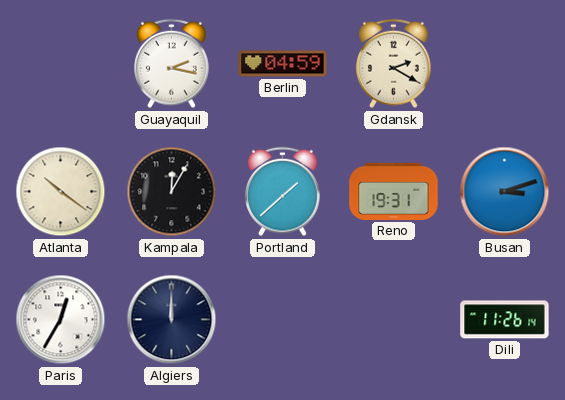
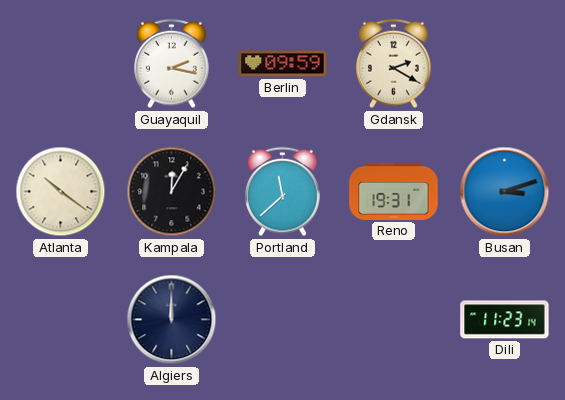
Berlin: 04:59 -> 09:59 (283, 64)
Portland: 1:38 -> 11:38 (283, 192)
Paris: 12:35 -> none (61, 320)
Dili: 11:26 -> 11:23 (505, 320)
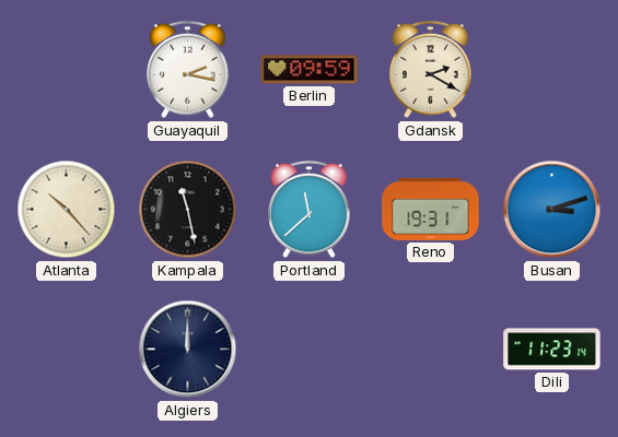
Atlanta: 10:21 -> 10:23 (67, 210)
Kampala: 12:05 -> 11:28 (188, 210)
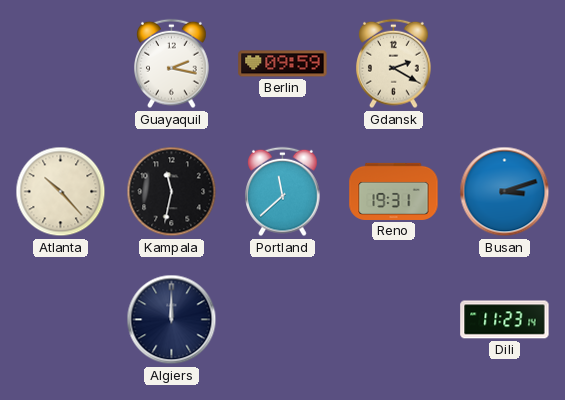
Kampala: 11:28 -> 11:32 (172, 192)
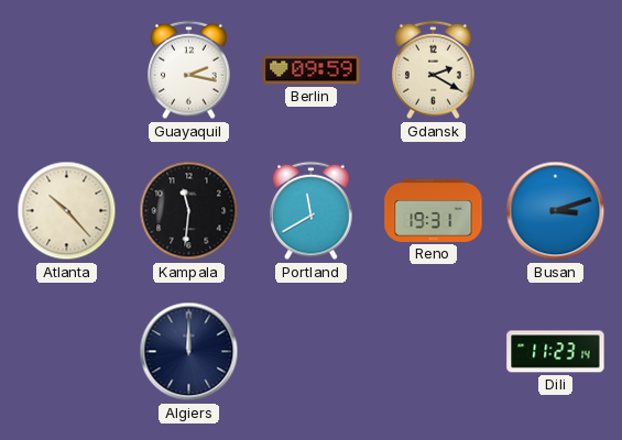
Kampala: 11:32 -> 11:31 (189, 211)
Portland: 11:38 -> 11:40 (312, 211)
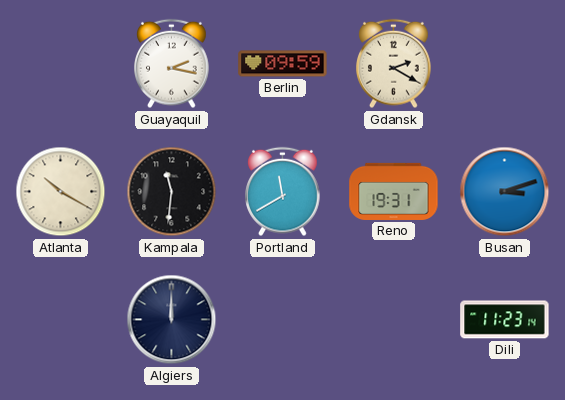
Atlanta: 10:23 -> 10:20 (61, 192)
